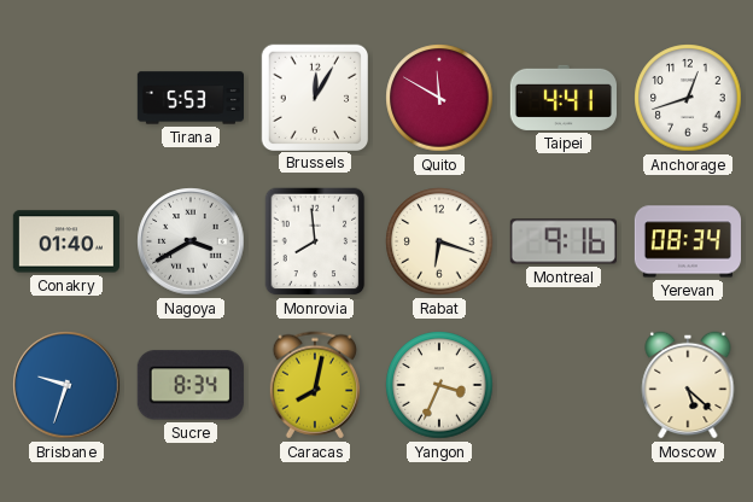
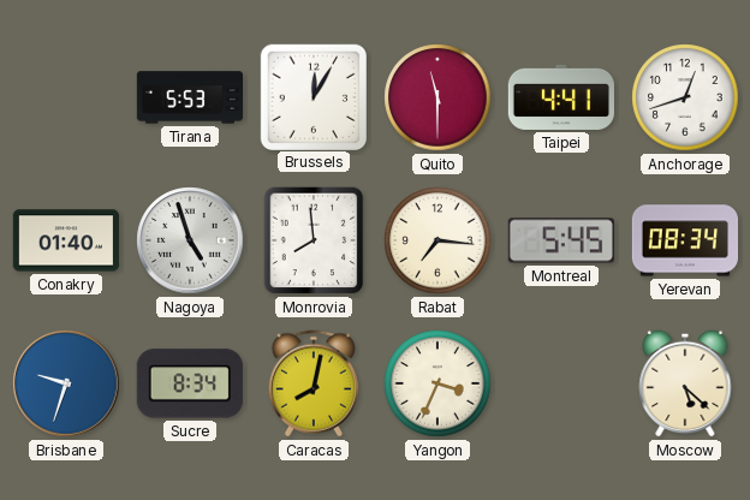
Quito: 11:50 -> 11:30 (437, 97)
Nagoya: 3:40 -> 4:57 (190, 240)
Rabat: 6:18 -> 7:16 (437, 240)
Montreal: 9:16 -> 5:45 (561, 240)
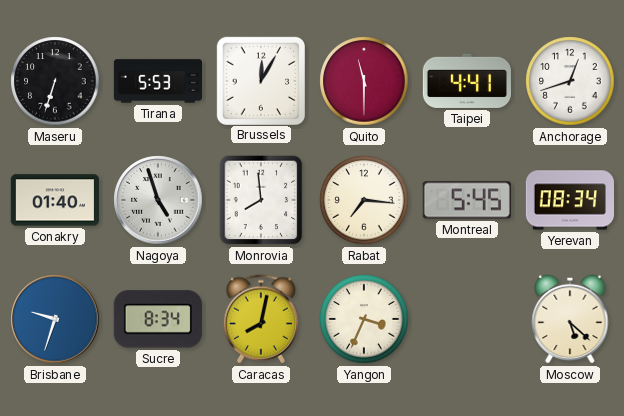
Maseru: none -> 6:33 (55, 81)
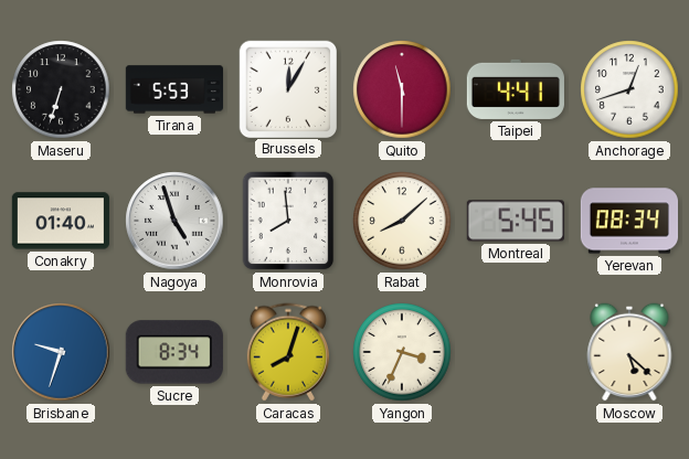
Rabat: 7:16 -> 8:08 (402, 221)
Caracas: 8:02 -> 8:03 (288, 352)
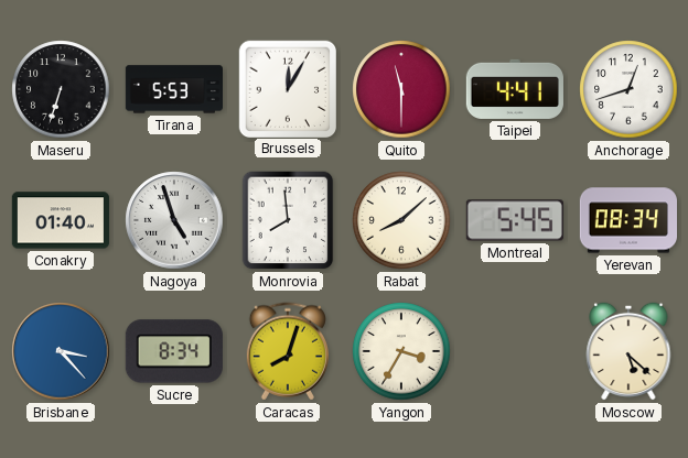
Brisbane: 9:33 -> 3:23 (61, 351)
Yangon: 3:34 -> 3:35 (401, 351)
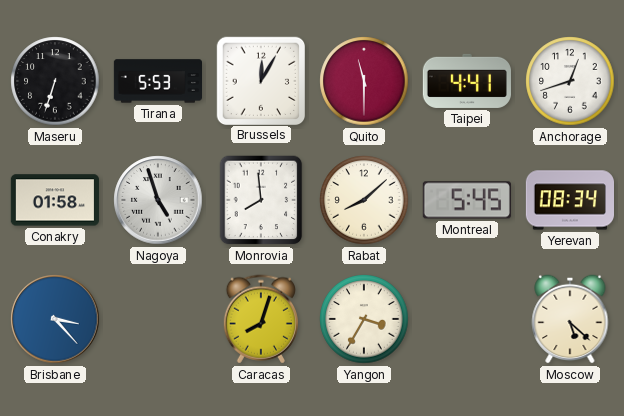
Conakry: 01:40 -> 01:58 (55, 200)
Sucre: 8:34 -> none (174, 351)
